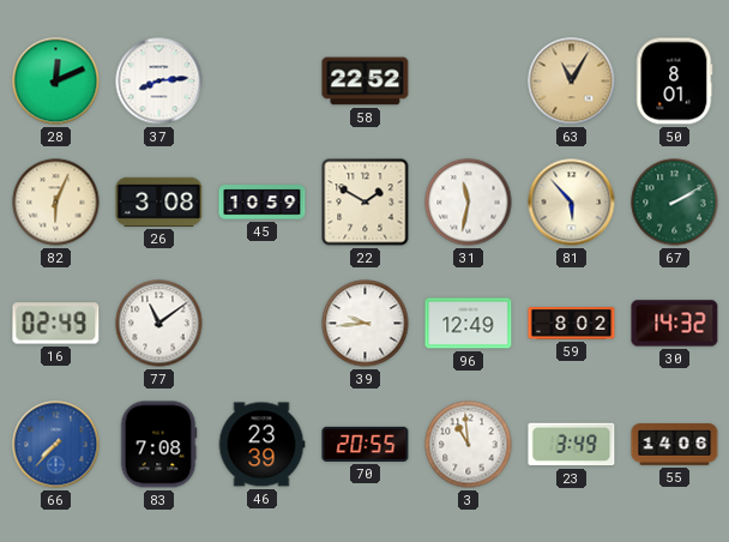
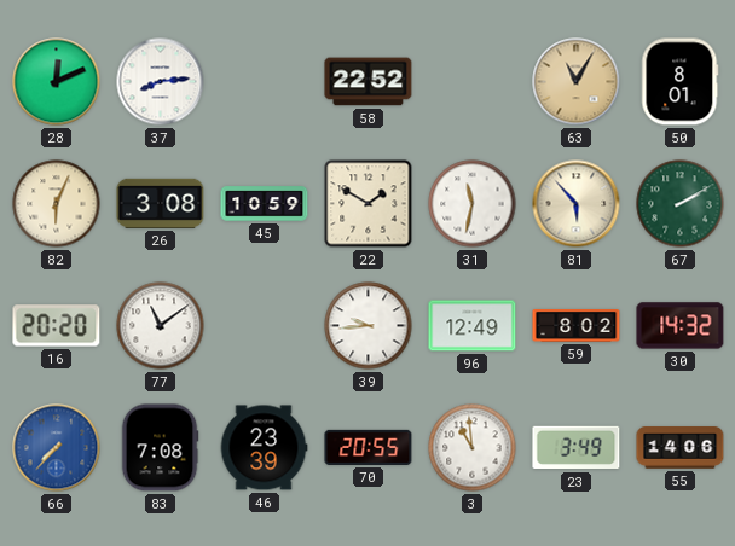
16: 02:49 -> 20:20 (57, 326)
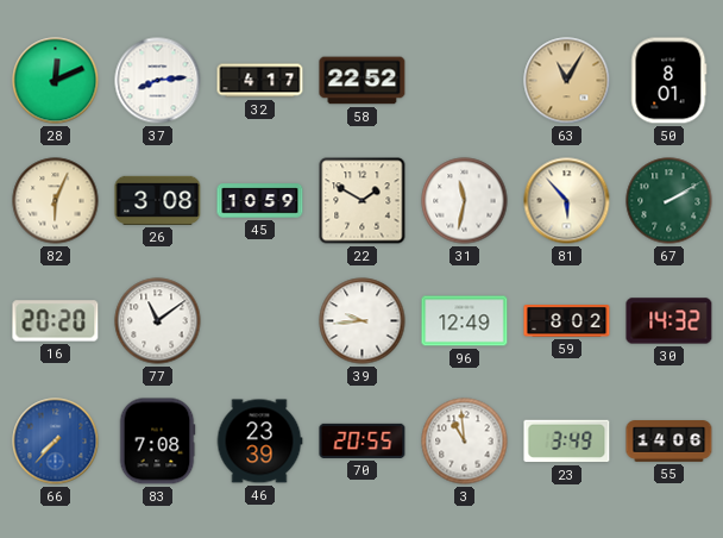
32: none -> 4:17 (260, 81)
